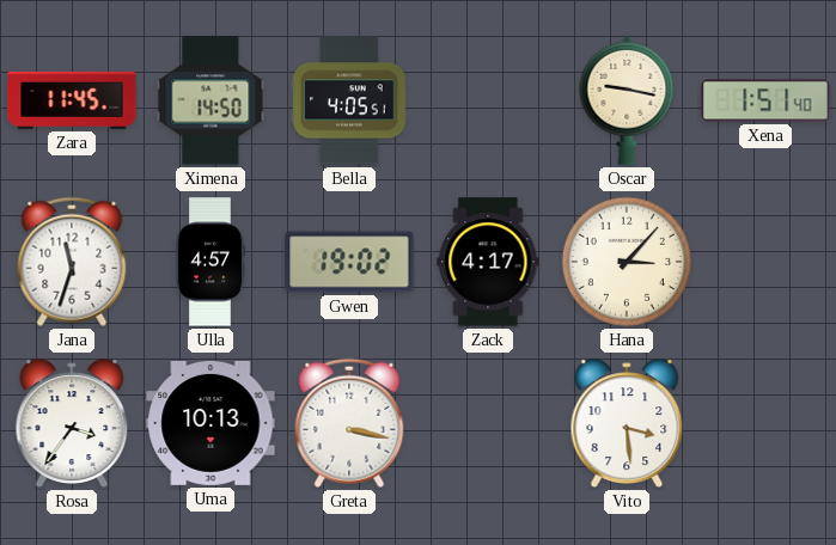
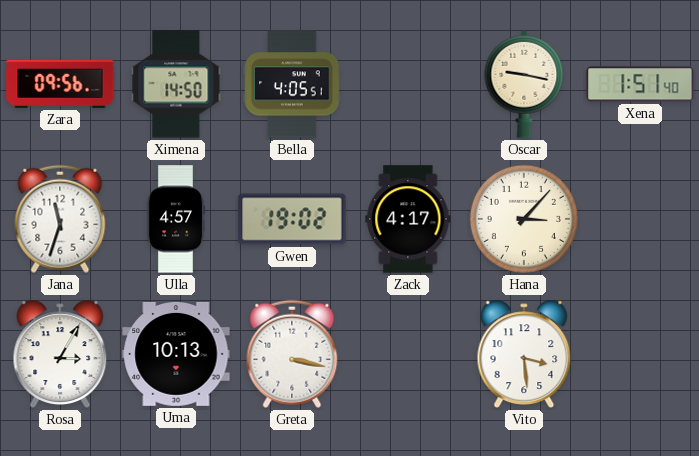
Zara: 11:45 -> 09:56 (60, 84)
Rosa: 3:36 -> 3:05 (60, 354)
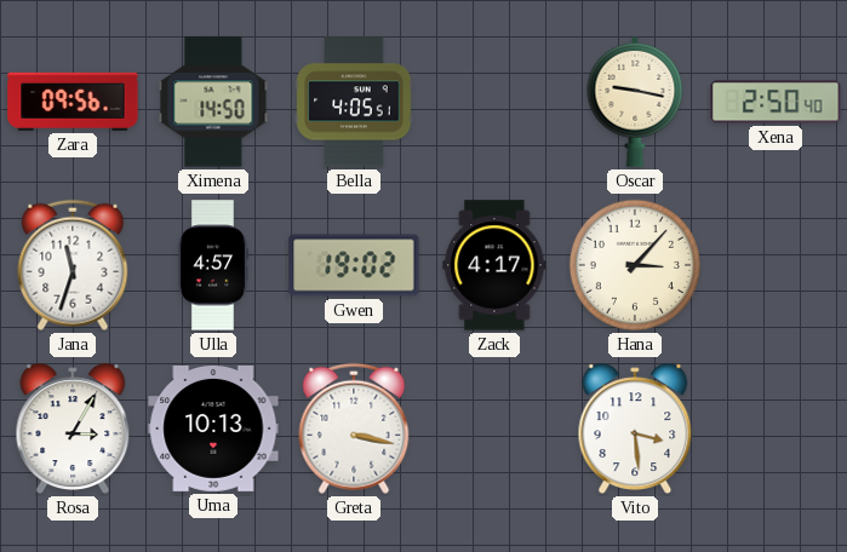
Xena: 1:51 -> 2:50 (776, 102)
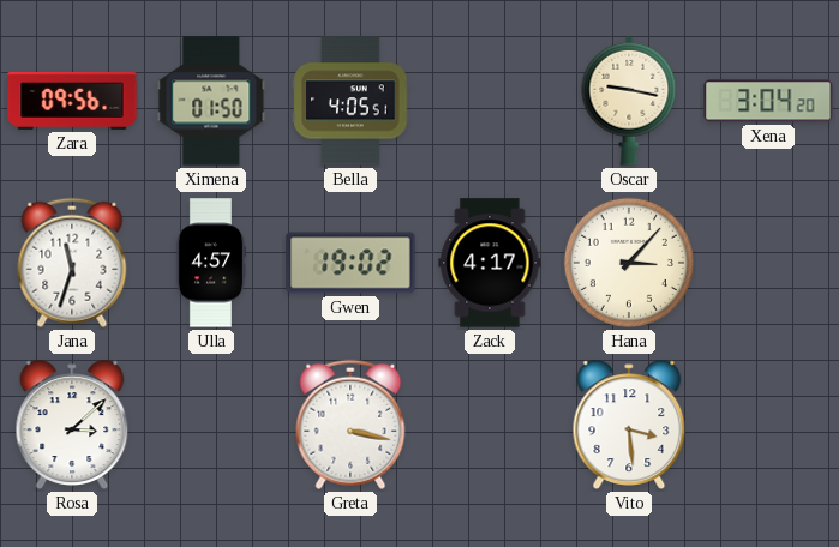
Ximena: 14:50 -> 01:50 (211, 101)
Xena: 2:50 -> 3:04 (768, 101)
Rosa: 3:05 -> 3:08 (72, 425)
Uma: 10:13 -> none (213, 429)
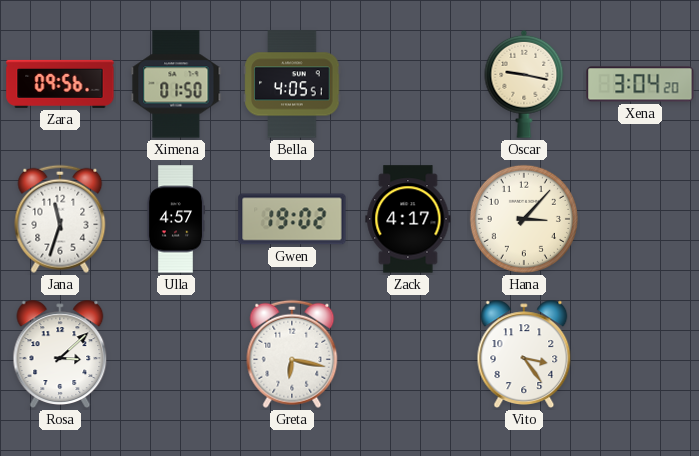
Greta: 3:17 -> 6:17 (292, 354)
Vito: 3:29 -> 3:24 (524, 354)
